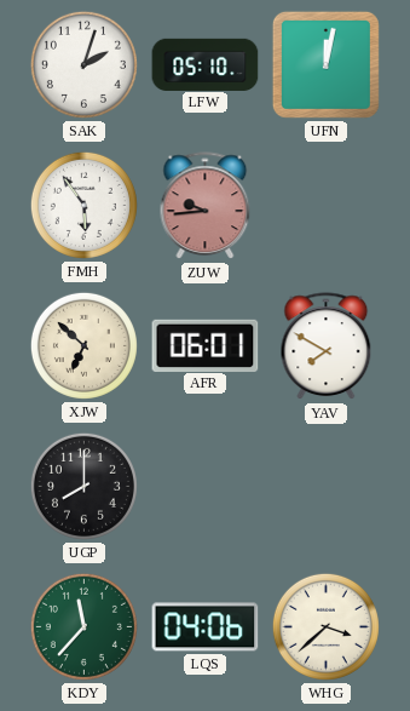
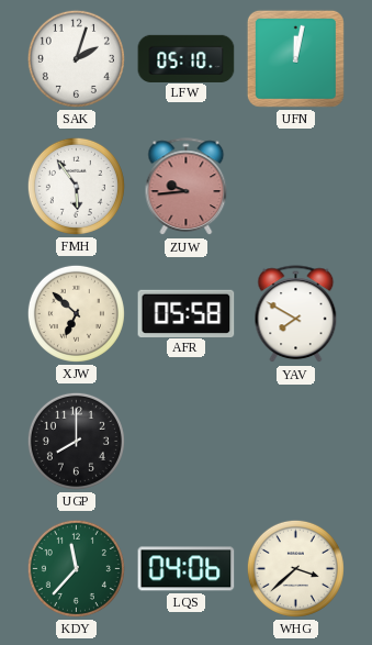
AFR: 06:01 -> 05:58 (187, 313)
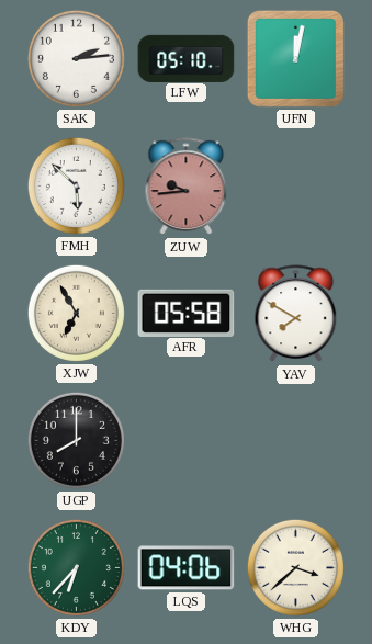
SAK: 2:03 -> 2:14 (76, 58)
FMH: 5:54 -> 5:52 (76, 185)
XJW: 6:52 -> 6:55 (76, 313)
KDY: 11:37 -> 6:37 (76, 567)
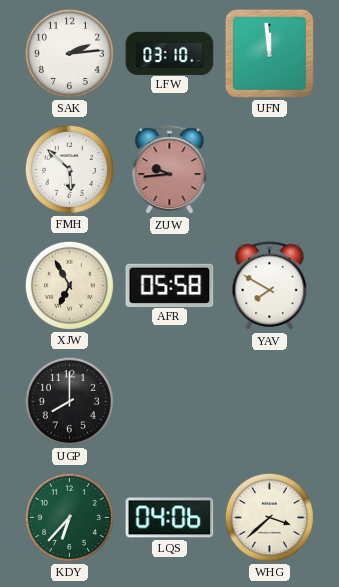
LFW: 05:10 -> 03:10 (170, 53)
UFN: 12:02 -> 11:59 (269, 53)
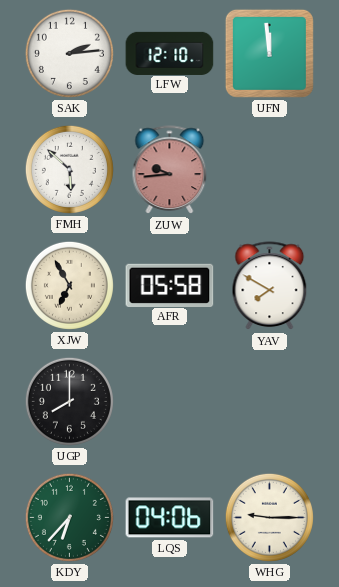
LFW: 03:10 -> 12:10 (170, 53)
WHG: 3:38 -> 9:15 (269, 517)
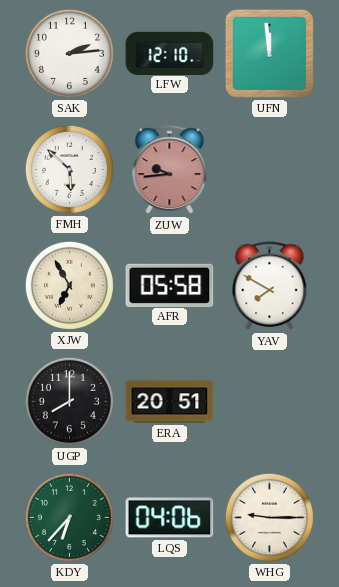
ERA: none -> 20:51 (170, 402)
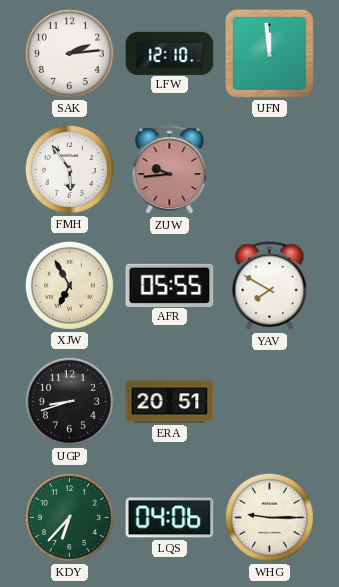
FMH: 5:52 -> 5:54 (69, 169)
AFR: 05:58 -> 05:55 (170, 285)
UGP: 8:00 -> 8:42 (69, 401)
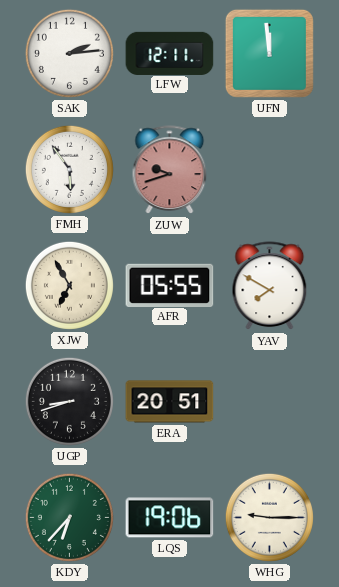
LFW: 12:10 -> 12:11 (170, 53)
ZUW: 9:44 -> 9:42 (170, 170)
LQS: 04:06 -> 19:06 (170, 518)
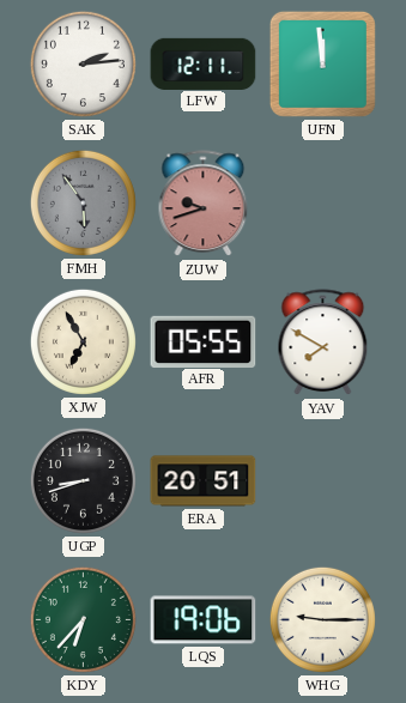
FMH dial: white -> grey (83, 202)
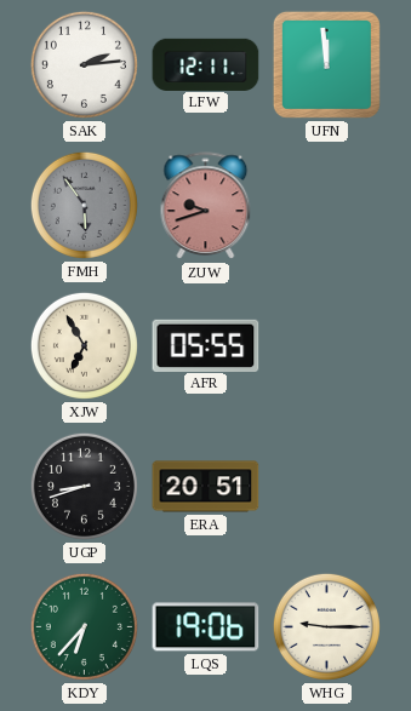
YAV: 7:50 -> none (323, 343)
